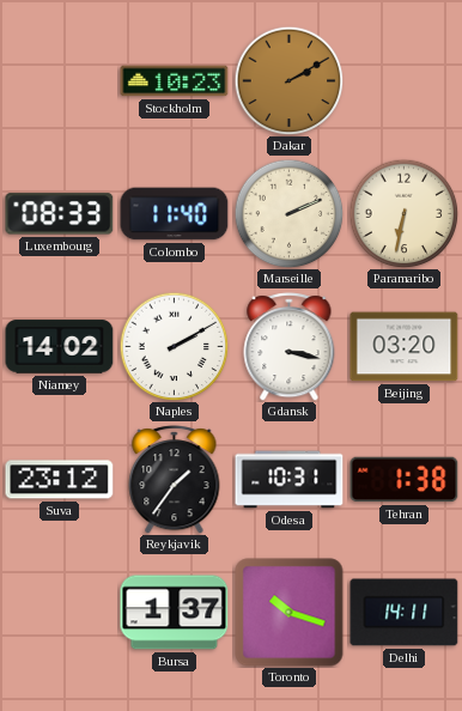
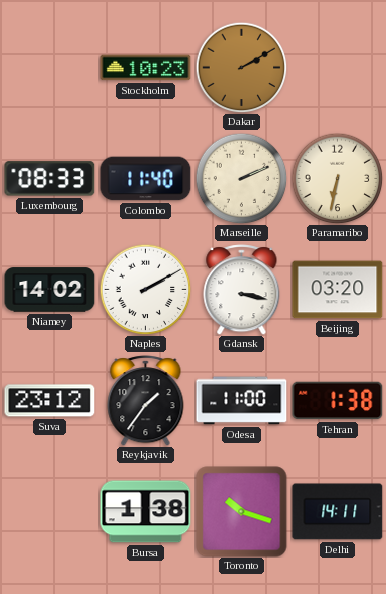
Odesa: 10:31 -> 11:00 (242, 401)
Bursa: 1:37 -> 1:38 (146, 512)
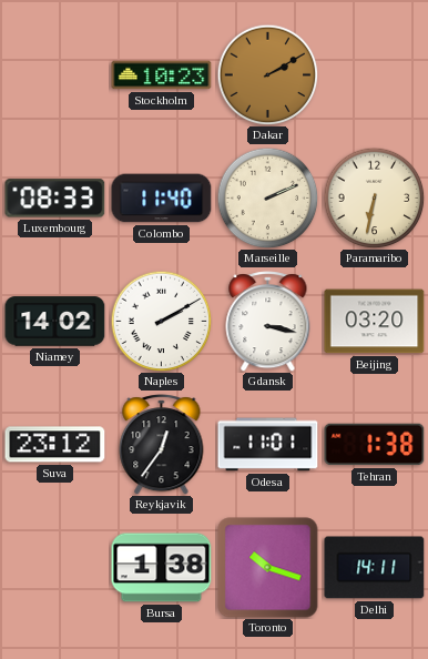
Reykjavik: 1:36 -> 12:36 (162, 445)
Odesa: 11:00 -> 11:01 (268, 445)
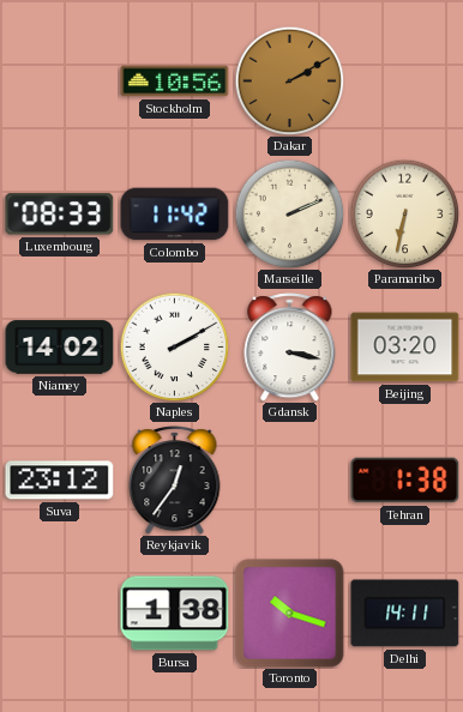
Stockholm: 10:23 -> 10:56 (175, 82)
Colombo: 11:40 -> 11:42 (175, 215)
Odesa: 11:01 -> none (268, 445)
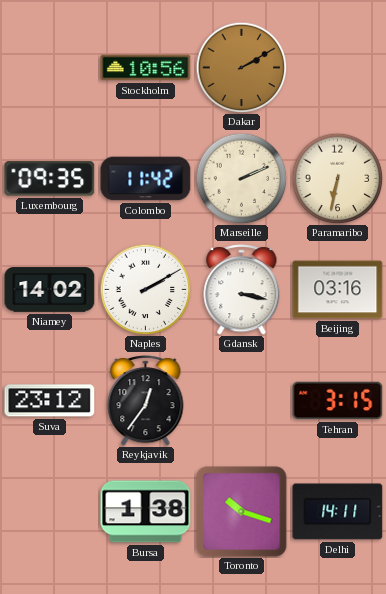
Luxembourg: 08:33 -> 09:35 (50, 179)
Beijing: 03:20 -> 03:16 (338, 290)
Tehran: 1:38 -> 3:15 (338, 401)
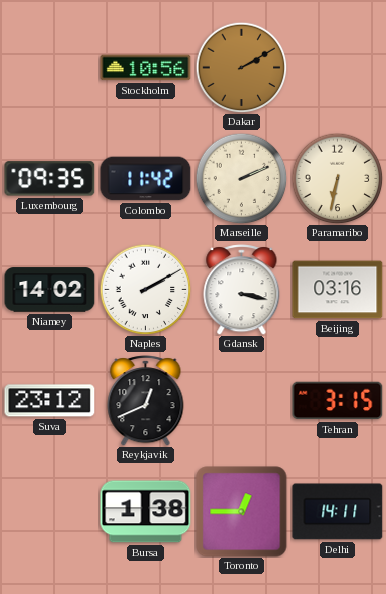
Reykjavik: 12:36 -> 12:41 (146, 401)
Toronto: 10:18 -> 12:45 (242, 512)
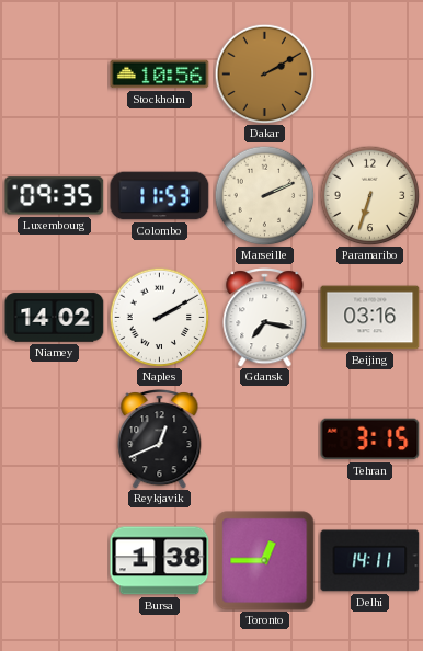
Colombo: 11:42 -> 11:53 (160, 196)
Paramaribo: 6:32 -> 6:33 (369, 195)
Gdansk: 3:17 -> 7:17 (265, 318)
Suva: 23:12 -> none (50, 401)
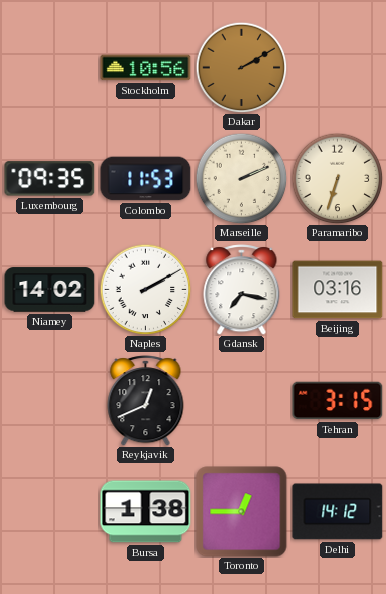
Delhi: 14:11 -> 14:12 (338, 512)
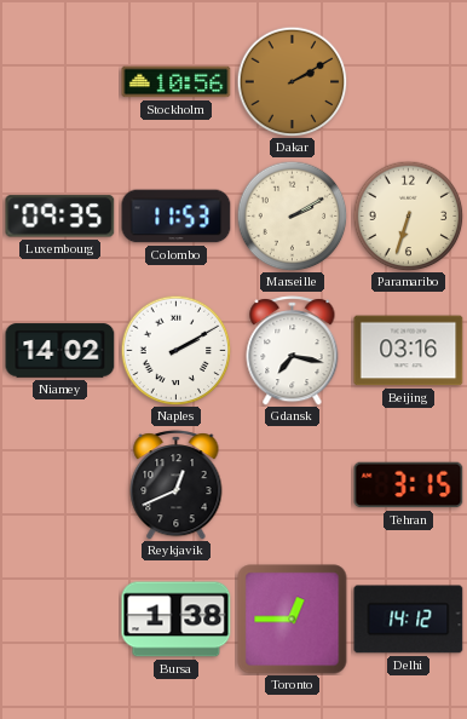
Marseille: 2:11 -> 2:10 (292, 215)
